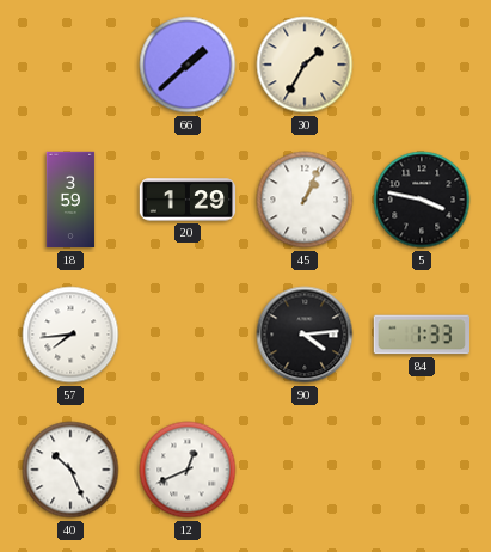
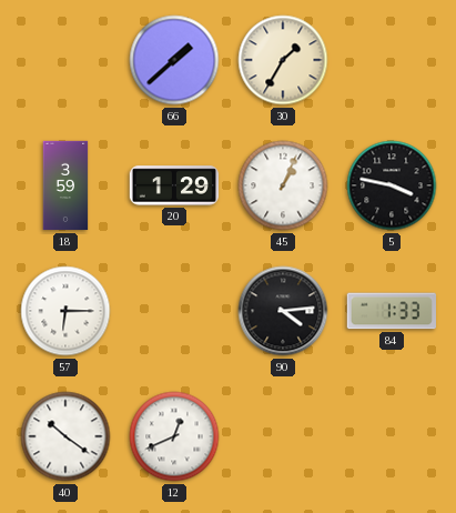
57: 7:44 -> 6:15 (65, 311)
40: 10:26 -> 10:21 (65, 436)
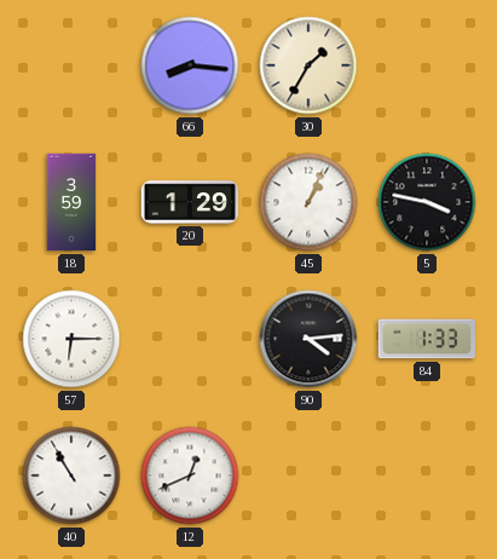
66: 1:38 -> 8:16 (190, 65)
40: 10:21 -> 10:55 (71, 476)
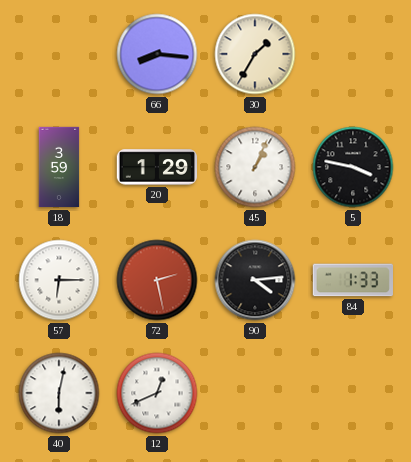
72: none -> 2:28 (157, 280)
40: 10:55 -> 6:02 (59, 393)
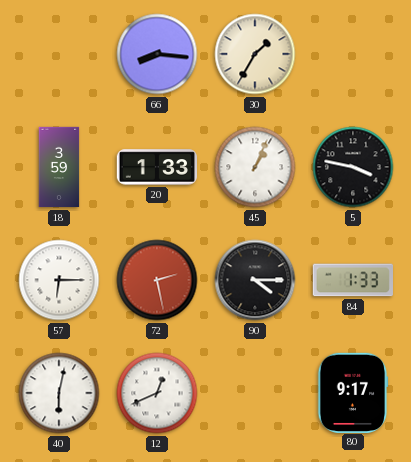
20: 1:29 -> 1:33 (157, 167)
90: 4:14 -> 4:15 (255, 280)
80: none -> 9:17 (353, 392)
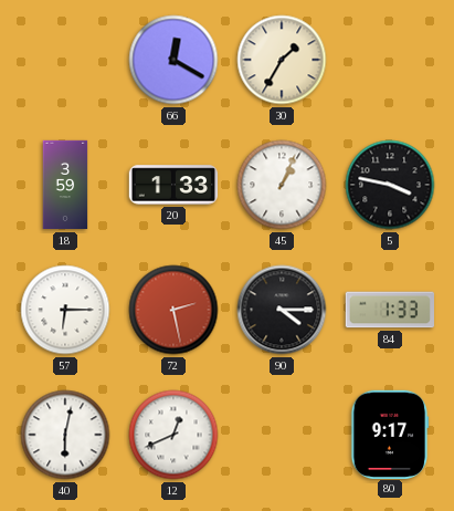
66: 8:16 -> 12:20 (173, 60)
